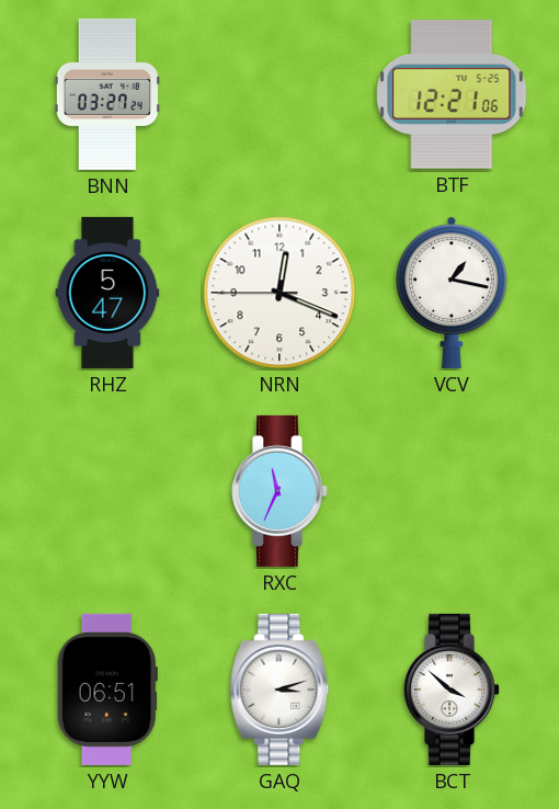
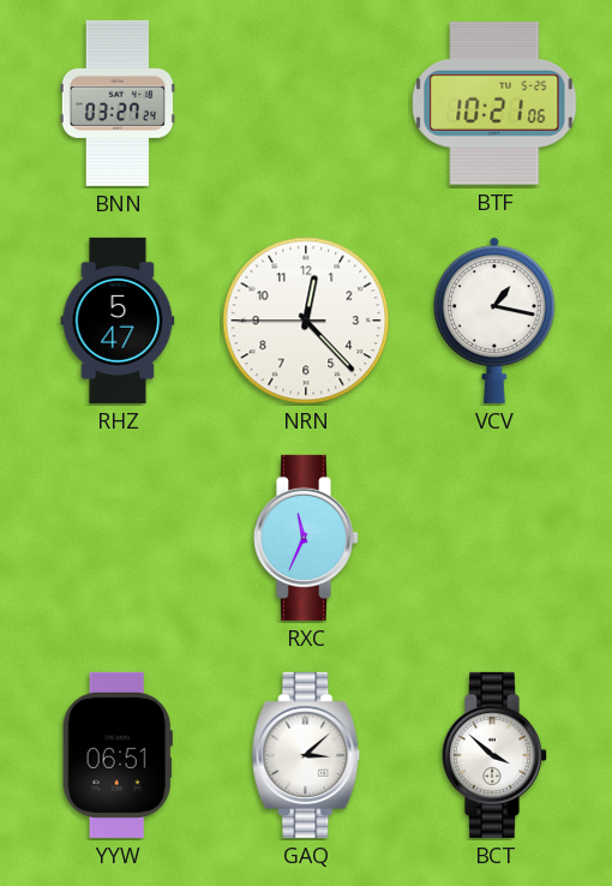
BTF: 12:21 -> 10:21 (494, 104)
NRN: 12:18 -> 12:22 (306, 321)
GAQ: 3:12 -> 3:08 (306, 755)
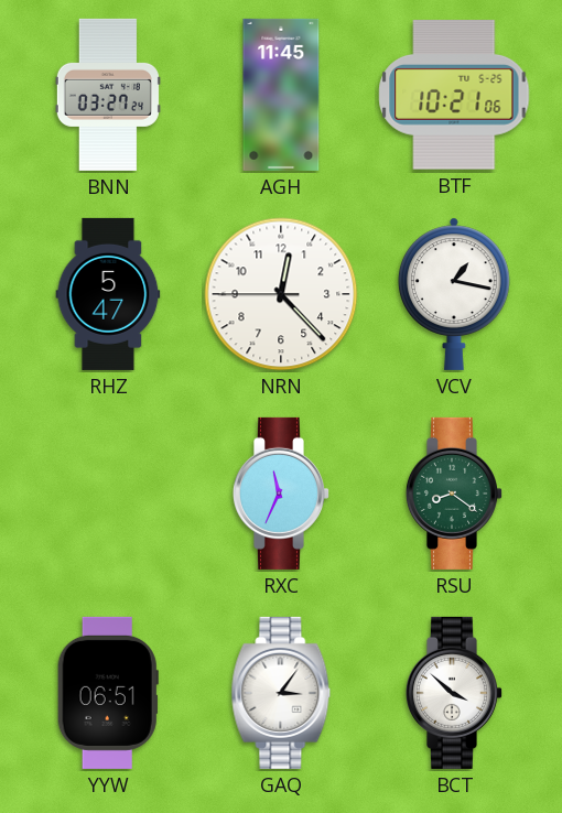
AGH: none -> 11:45 (281, 95)
RSU: none -> 8:21 (453, 494)
GAQ: 3:08 -> 3:06 (281, 693)
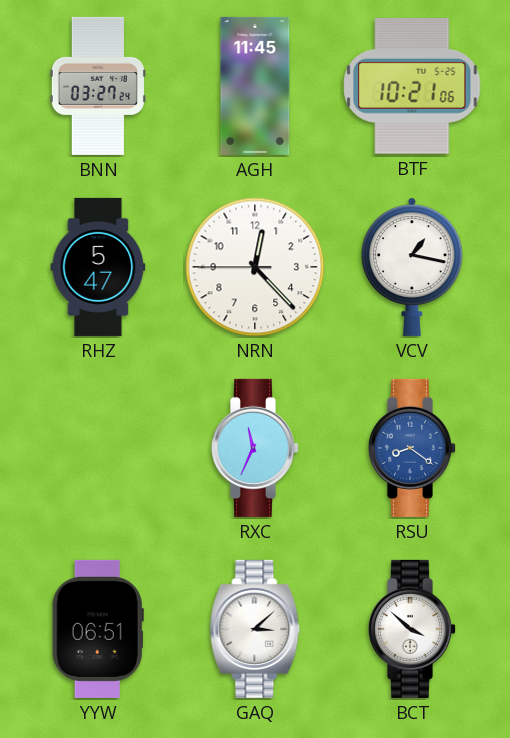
RSU dial: green -> blue (411, 448)
GAQ: 3:06 -> 3:08 (255, 629)
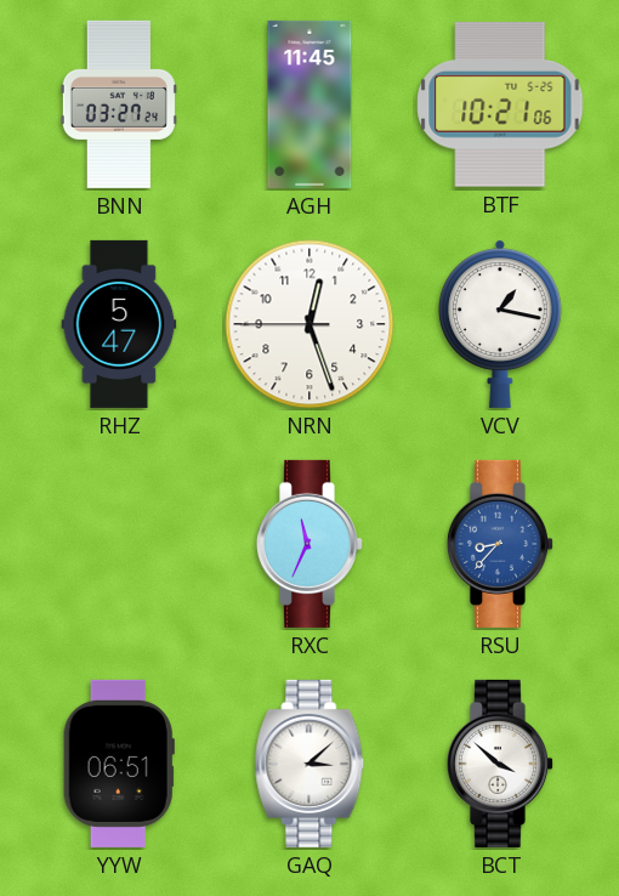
NRN: 12:22 -> 12:26 (309, 324)
RSU: 8:21 -> 8:37 (499, 544)
